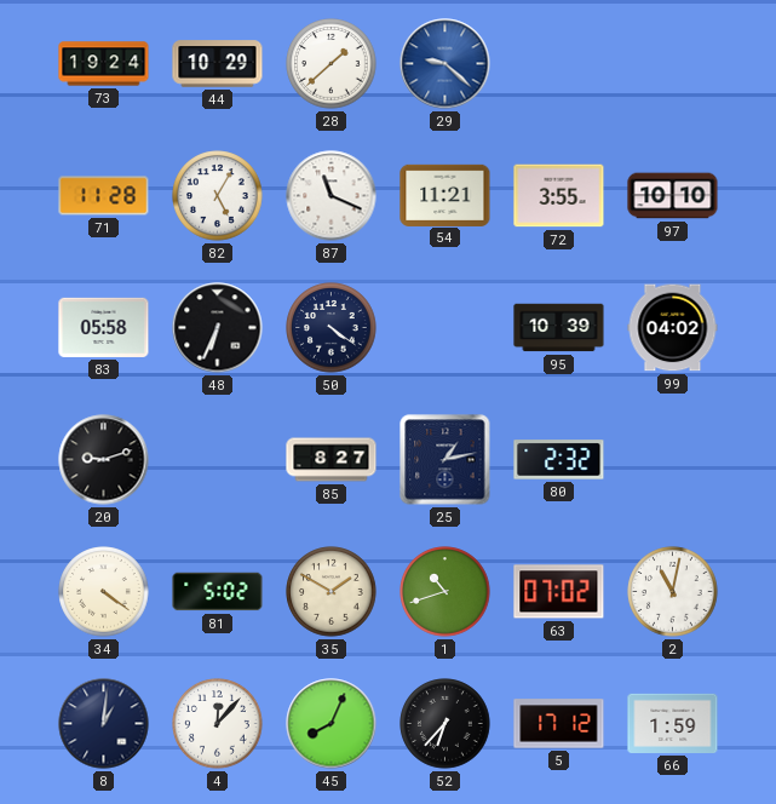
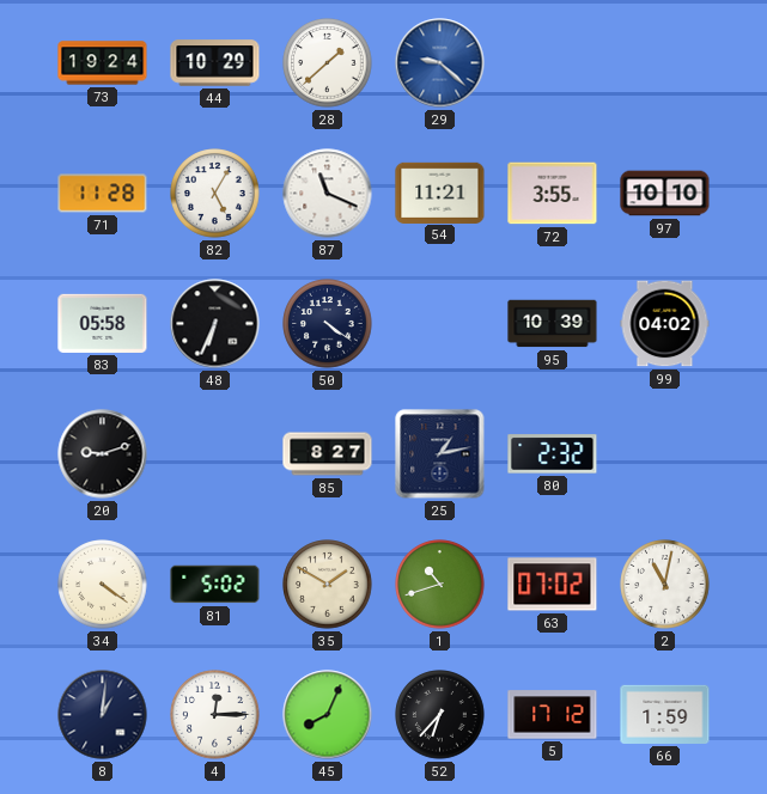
4: 12:07 -> 12:15 (215, 715)
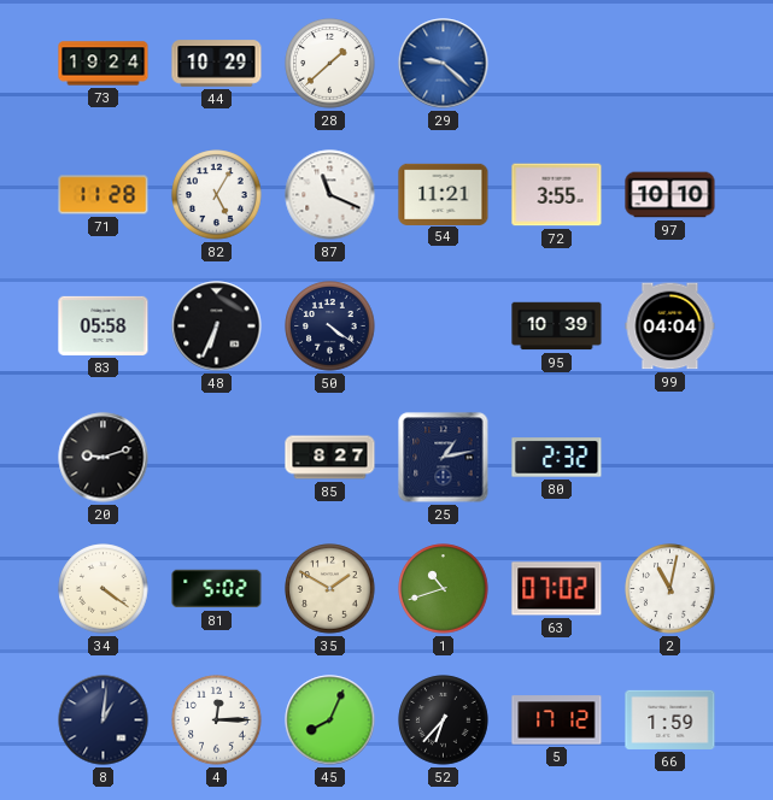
99: 04:02 -> 04:04 (670, 327)
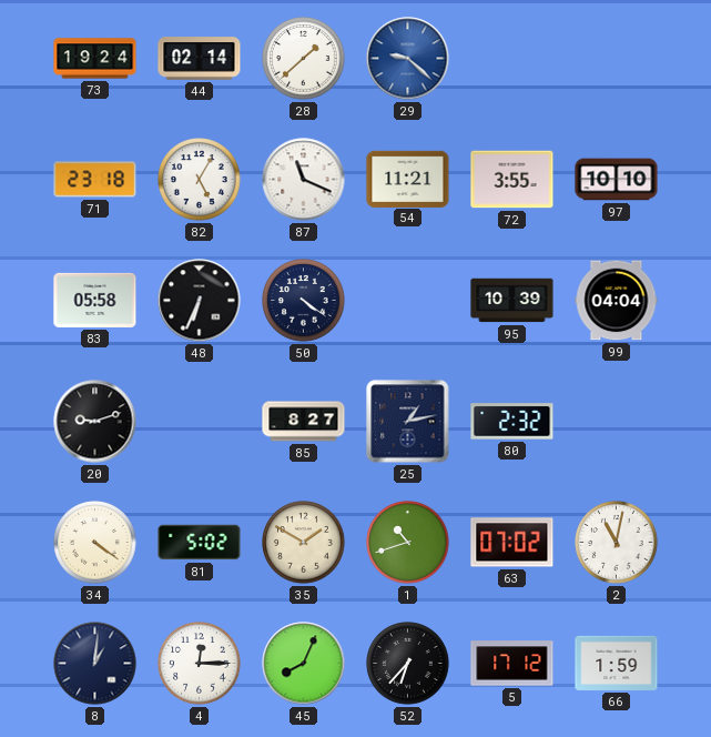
44: 10:29 -> 02:14 (200, 59)
71: 11:28 -> 23:18 (95, 180)
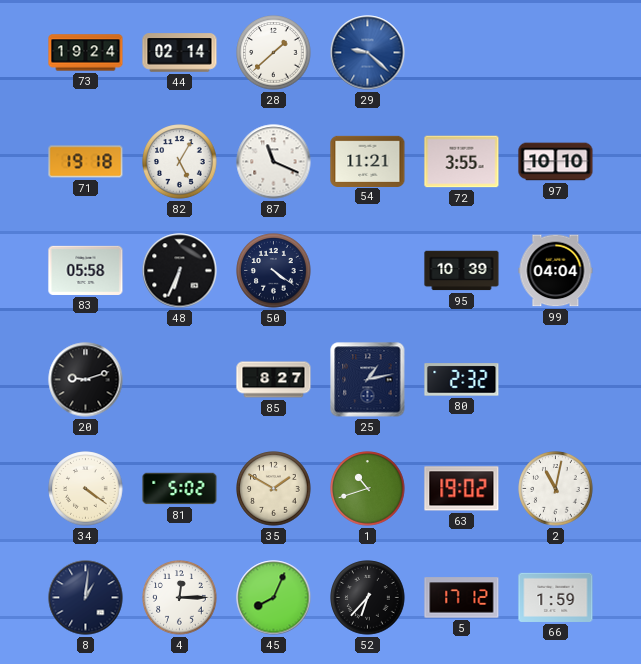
71: 23:18 -> 19:18 (86, 162)
63: 07:02 -> 19:02 (462, 489)
